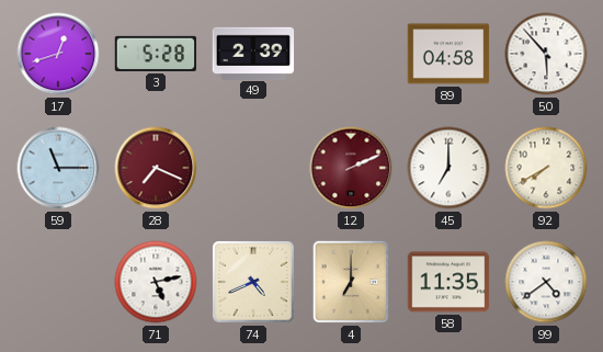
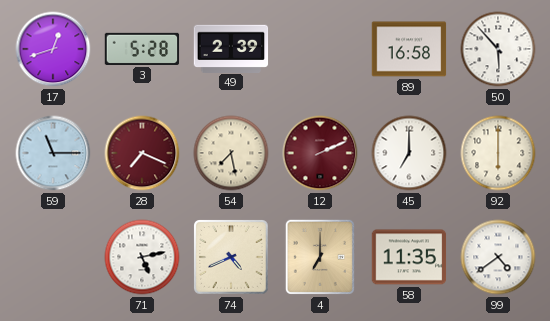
89: 04:58 -> 16:58 (409, 49)
54: none -> 7:28 (231, 153)
92: 7:40 -> 6:00 (498, 153)
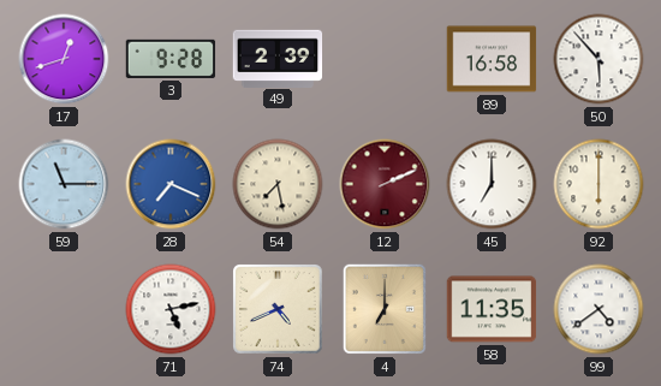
3: 5:28 -> 9:28 (171, 59)
28 dial: burgundy -> blue (171, 184)
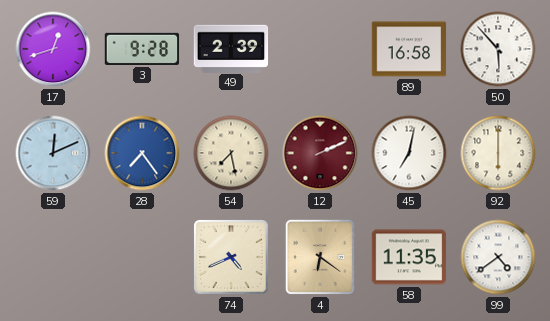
59: 11:15 -> 12:11 (53, 153)
28: 7:19 -> 7:24 (142, 153)
45: 7:00 -> 7:02 (409, 153)
71: 5:13 -> none (171, 309)
4: 7:00 -> 6:21 (320, 257)
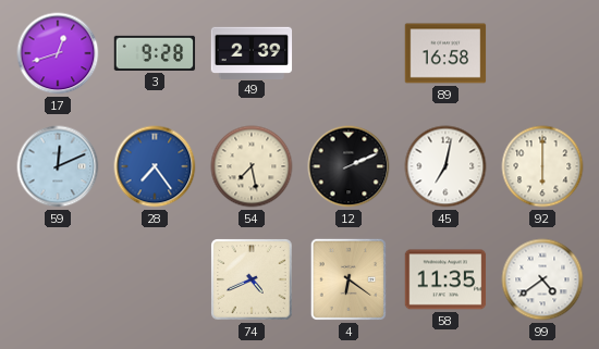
50: 5:53 -> none (498, 49)
12 dial: burgundy -> black (349, 166)
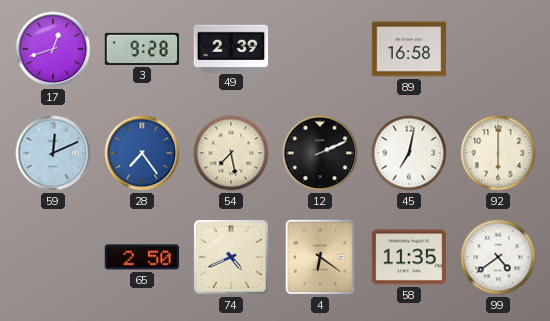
65: none -> 2:50 (142, 257)
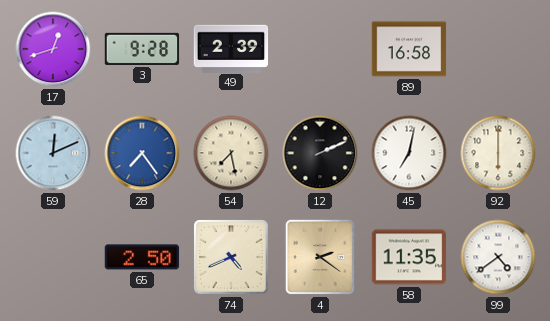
4: 6:21 -> 2:21 (320, 257)
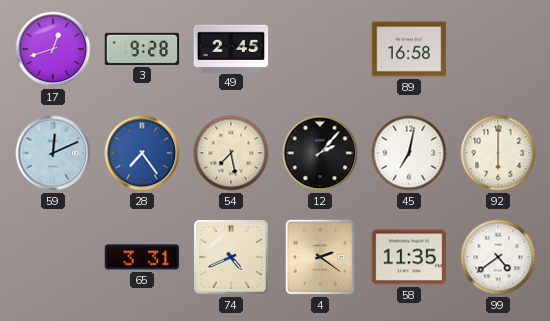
49: 2:39 -> 2:45 (231, 48)
12: 2:11 -> 2:07 (320, 153)
65: 2:50 -> 3:31 (142, 257)
